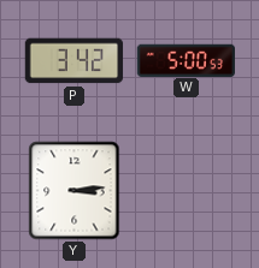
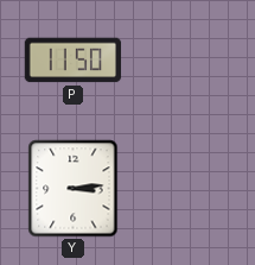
P: 3:42 -> 11:50 (74, 61)
W: 5:00 -> none (186, 60)
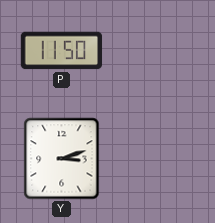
Y: 3:14 -> 3:12 (62, 159)
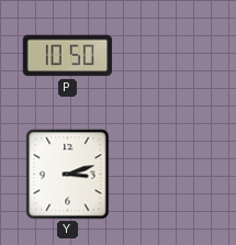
P: 11:50 -> 10:50 (68, 56)
